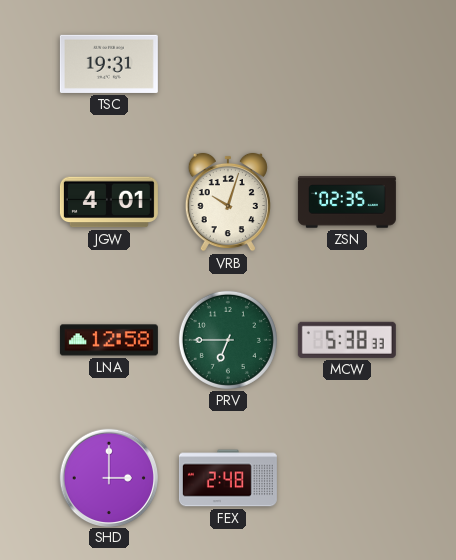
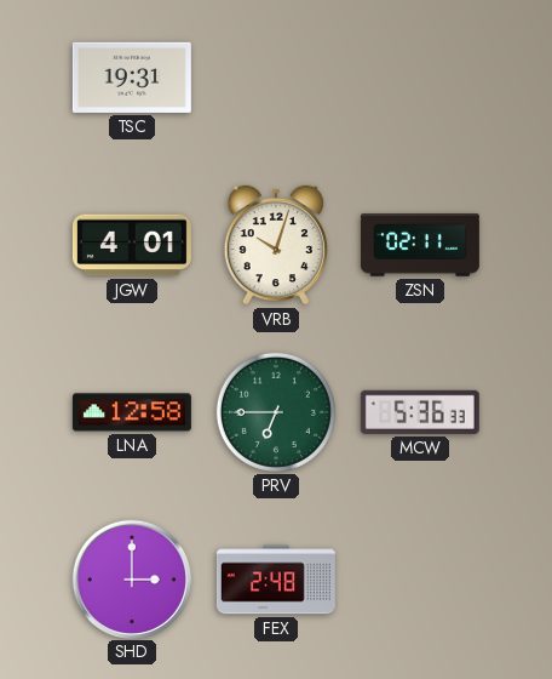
ZSN: 02:35 -> 02:11 (420, 245)
MCW: 5:38 -> 5:36 (420, 412)
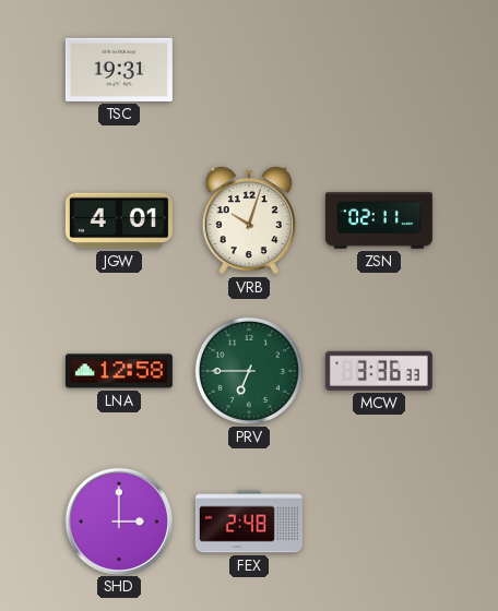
MCW: 5:36 -> 3:36 (379, 371)
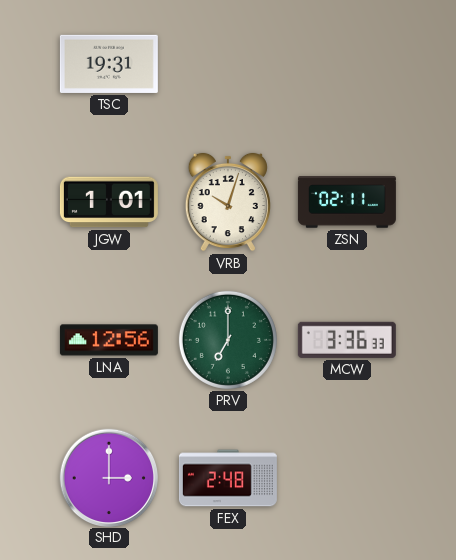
JGW: 4:01 -> 1:01 (109, 202)
LNA: 12:58 -> 12:56 (109, 340)
PRV: 6:45 -> 7:00 (228, 340)
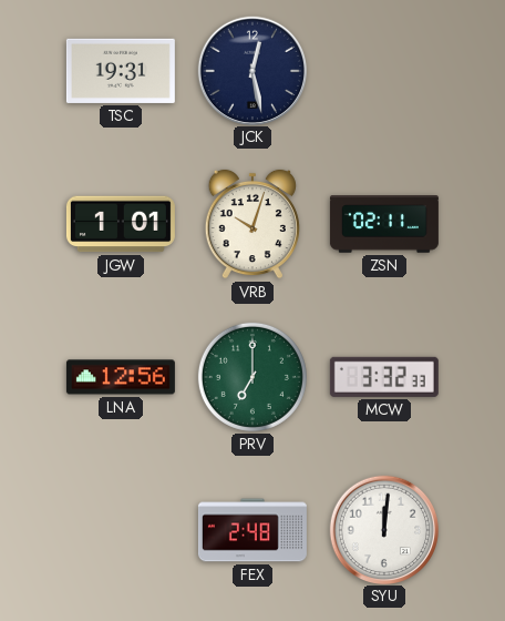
JCK: none -> 12:28 (251, 70)
MCW: 3:36 -> 3:32 (384, 377)
SHD: 3:00 -> none (108, 477)
SYU: none -> 12:01 (383, 529)
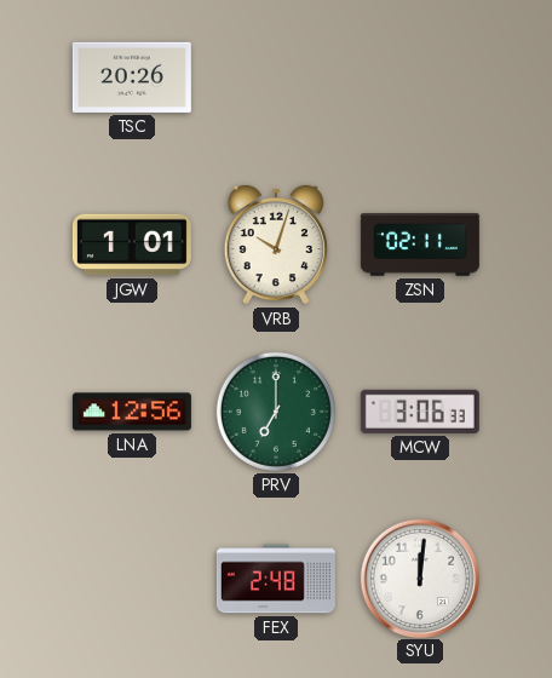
TSC: 19:31 -> 20:26 (132, 77)
JCK: 12:28 -> none (251, 70)
MCW: 3:32 -> 3:06 (420, 412)
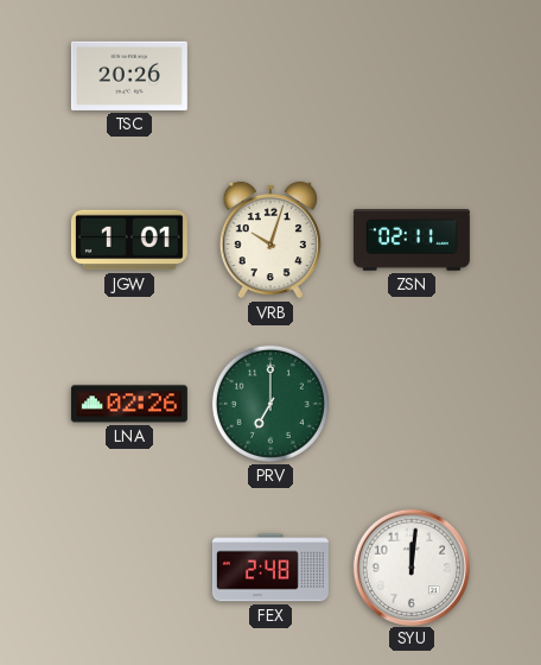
LNA: 12:56 -> 02:26 (129, 404)
MCW: 3:06 -> none (420, 412)
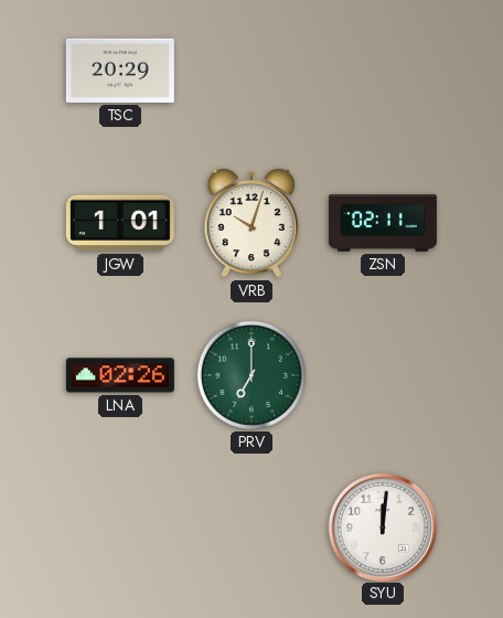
TSC: 20:26 -> 20:29 (120, 71)
FEX: 2:48 -> none (270, 568)
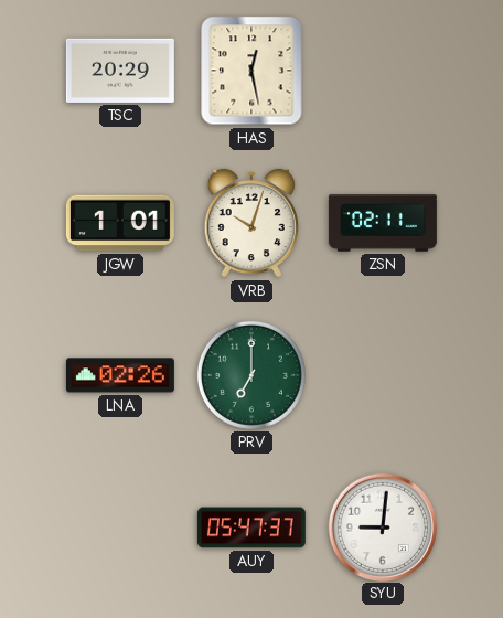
HAS: none -> 12:28 (251, 71)
AUY: none -> 05:47 (251, 528)
SYU: 12:01 -> 9:01 (382, 526)
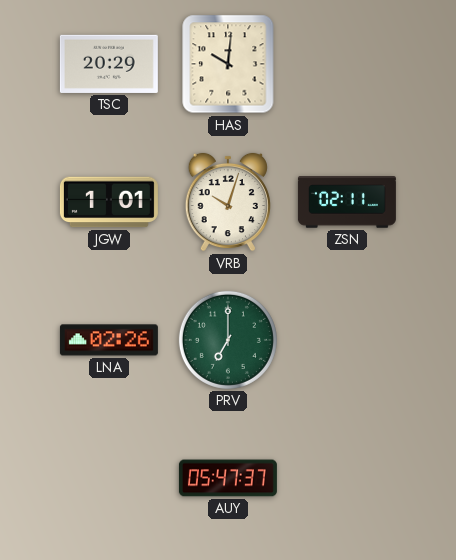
HAS: 12:28 -> 10:01 (228, 64)
SYU: 9:01 -> none (382, 526)
